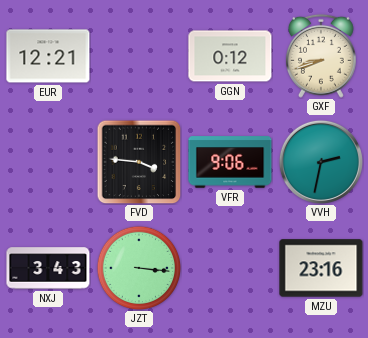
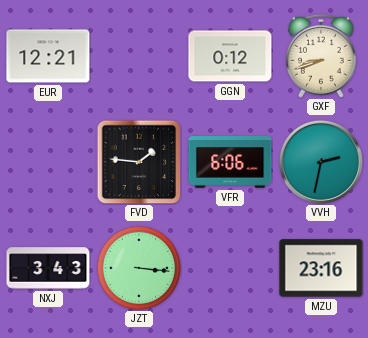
FVD: 3:46 -> 1:46 (139, 162)
VFR: 9:06 -> 6:06 (230, 162)
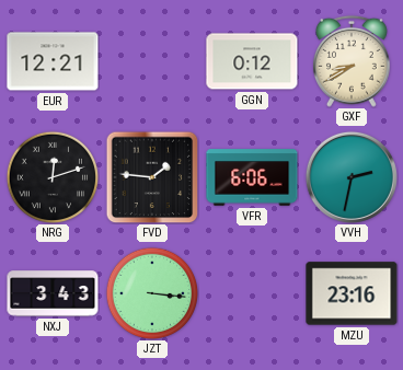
GXF: 8:42 -> 8:40 (352, 61)
NRG: none -> 12:12 (53, 177)
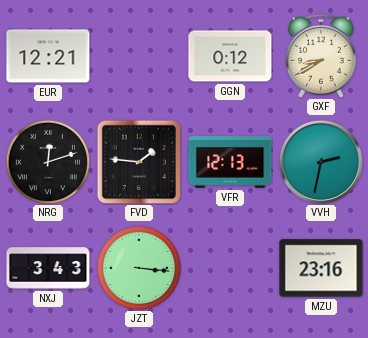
VFR: 6:06 -> 12:13 (230, 162)
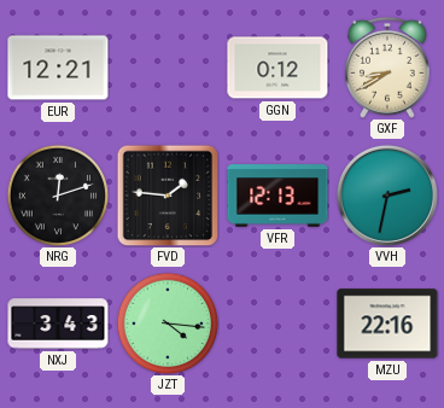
JZT: 3:16 -> 4:16 (168, 324)
MZU: 23:16 -> 22:16 (387, 324)
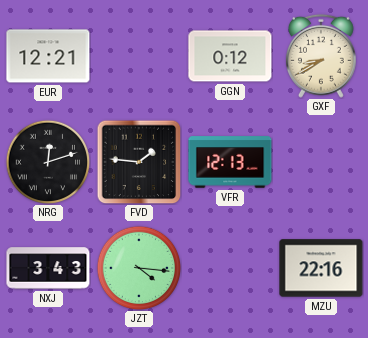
VVH: 2:32 -> none (387, 196)
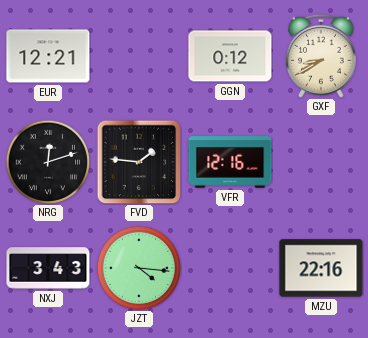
VFR: 12:13 -> 12:16 (230, 162)
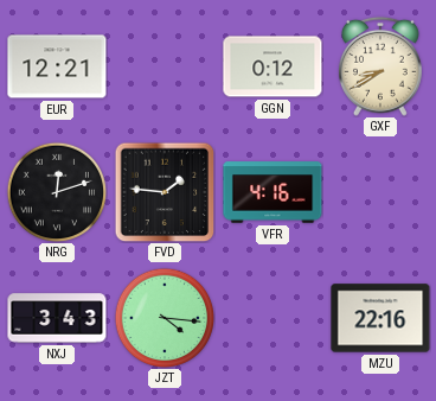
VFR: 12:16 -> 4:16 (272, 192)
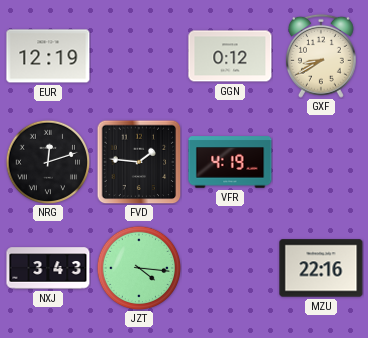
EUR: 12:21 -> 12:19 (48, 56)
VFR: 4:16 -> 4:19 (230, 162)
